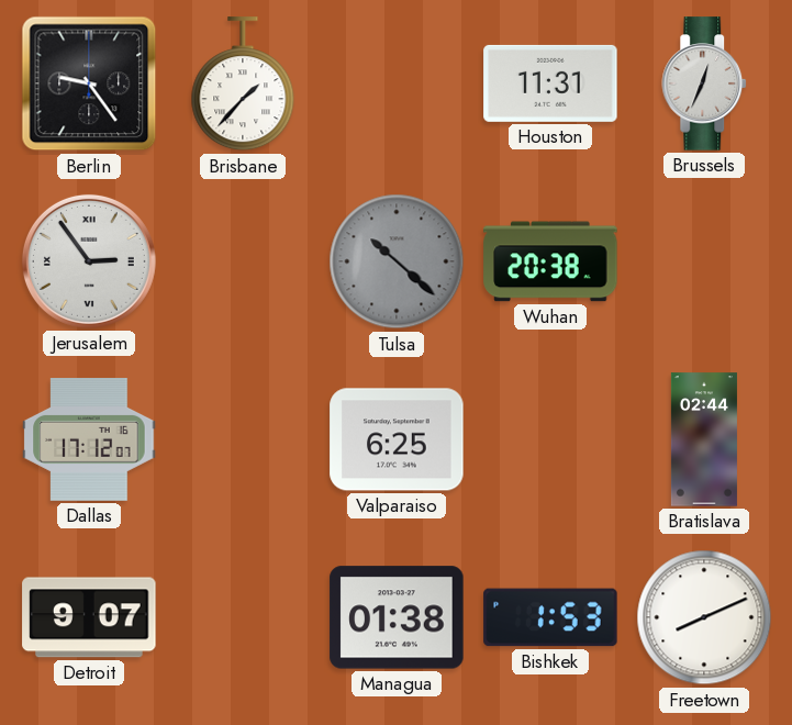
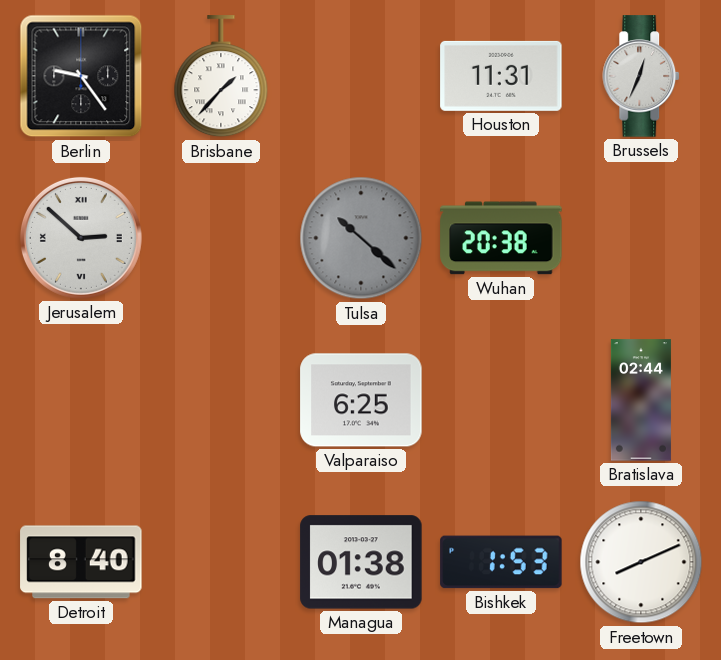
Jerusalem: 2:54 -> 2:52 (81, 238)
Dallas: 17:12 -> none (89, 440)
Detroit: 9:07 -> 8:40 (81, 562)
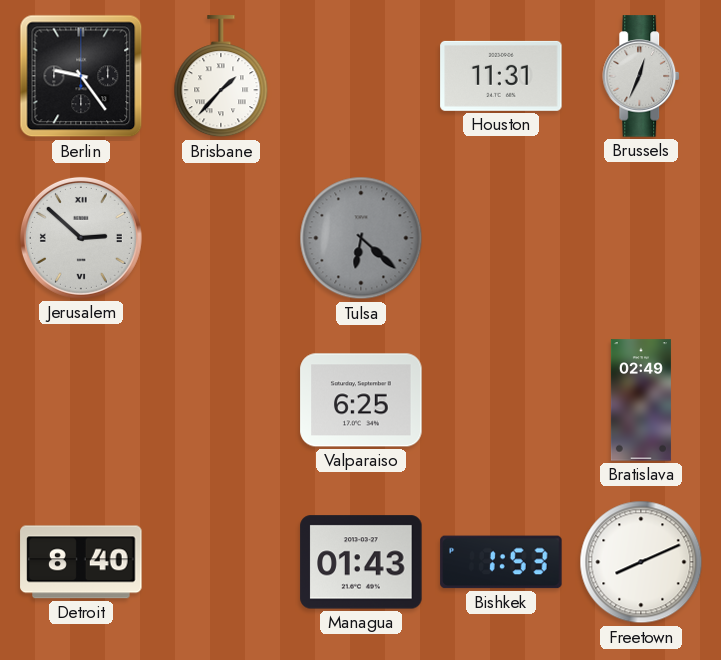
Tulsa: 10:22 -> 6:22 (361, 238)
Wuhan: 20:38 -> none (501, 238)
Bratislava: 02:44 -> 02:49 (641, 400)
Managua: 01:38 -> 01:43 (361, 562)
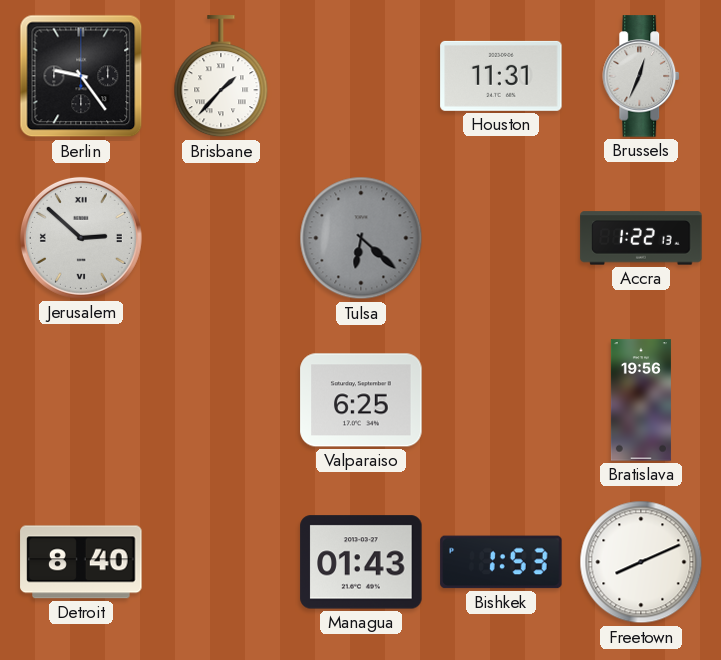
Accra: none -> 1:22 (641, 238)
Bratislava: 02:49 -> 19:56 (641, 400)
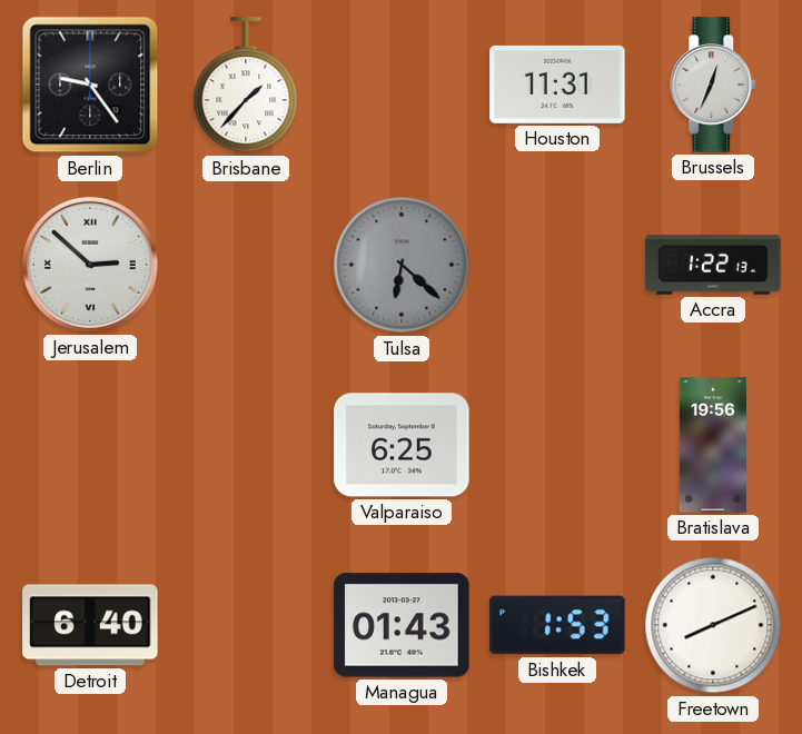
Detroit: 8:40 -> 6:40 (90, 625)
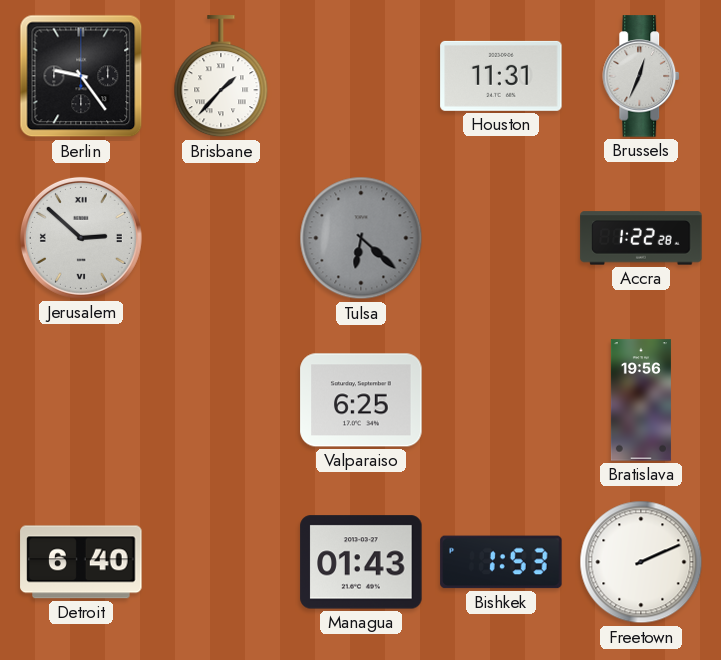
Accra: 1:22:13 -> 1:22:28 (641, 238)
Freetown: 8:11 -> 2:11 (641, 562)
